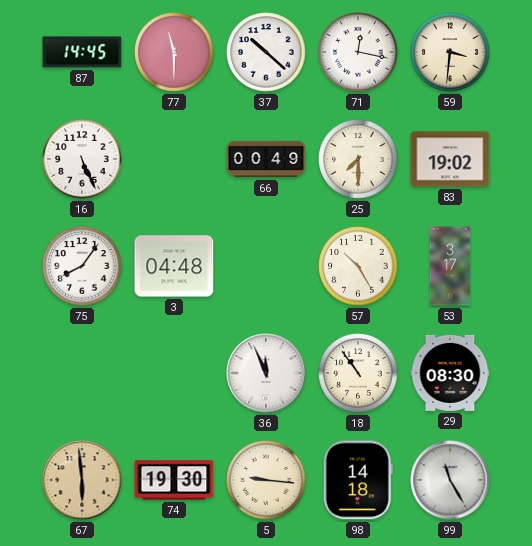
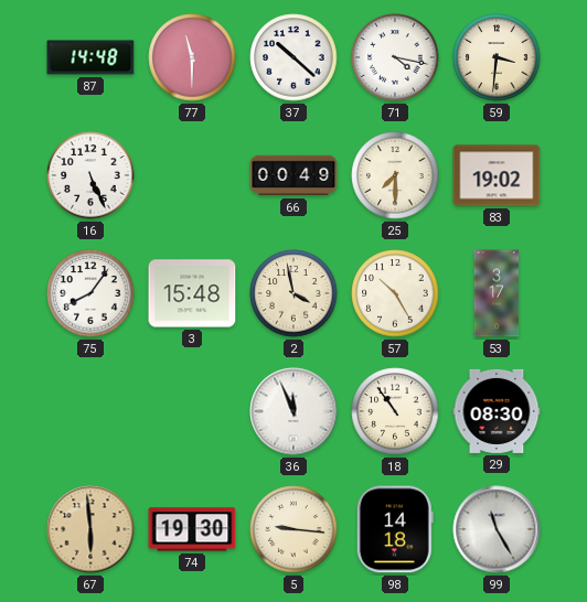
87: 14:45 -> 14:48 (90, 57)
71: 12:17 -> 4:17 (395, 57)
3: 04:48 -> 15:48 (192, 293)
2: none -> 3:58 (293, 293)
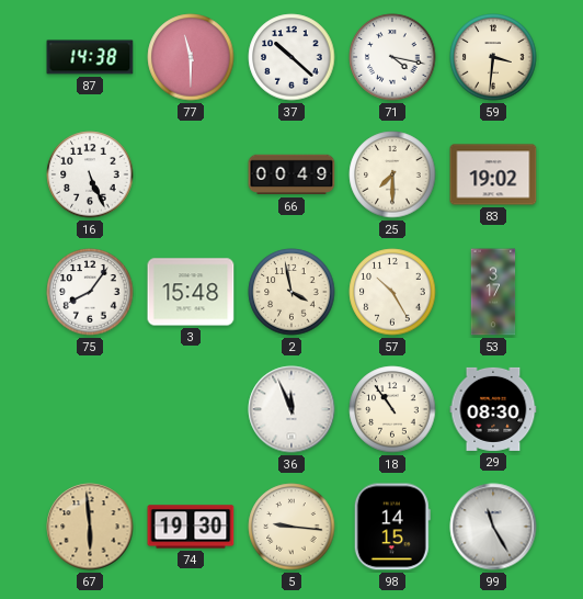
87: 14:48 -> 14:38 (90, 57)
98: 14:18 -> 14:15 (392, 527)
